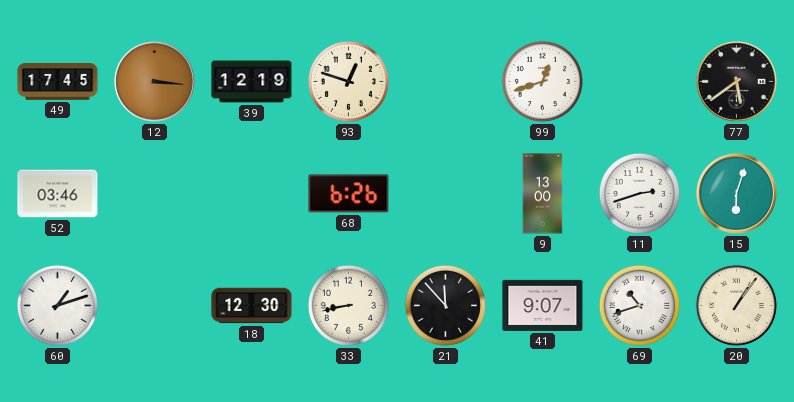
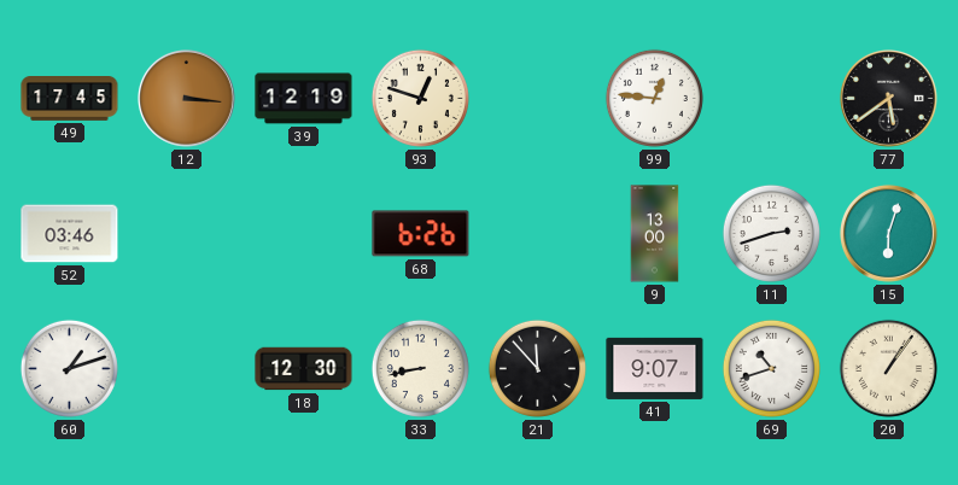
99: 12:42 -> 12:46 (654, 98)
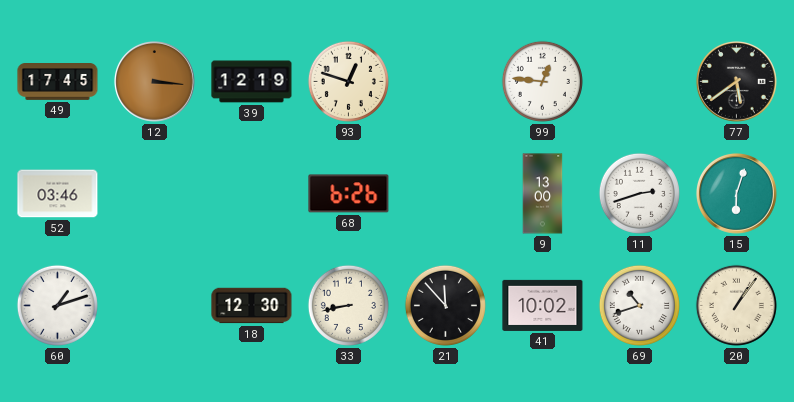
41: 9:07 -> 10:02 (543, 305)
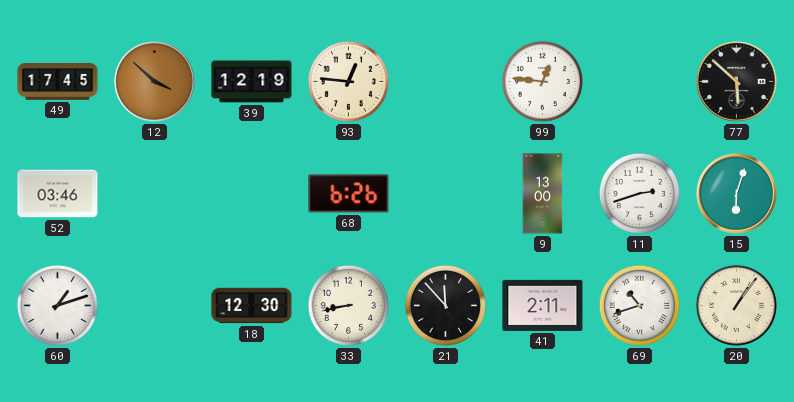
12: 3:16 -> 3:52 (154, 81)
93: 12:48 -> 12:46 (348, 81)
77: 5:39 -> 5:52 (736, 81)
41: 10:02 -> 2:11 (543, 305)
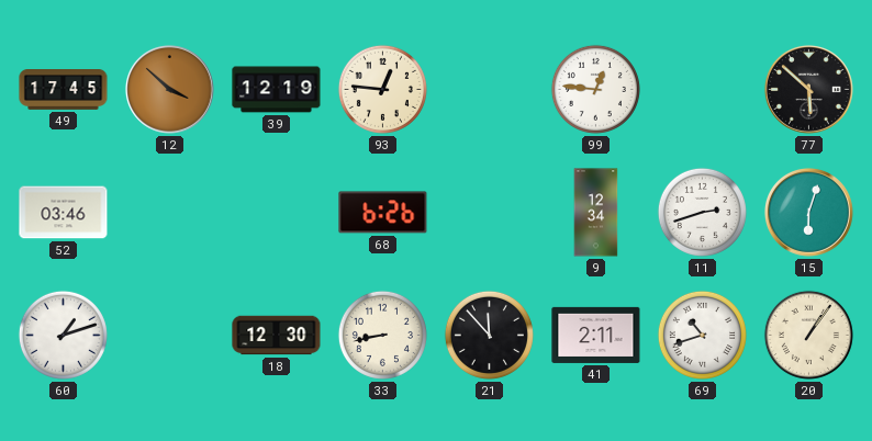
9: 13:00 -> 12:34 (596, 213)
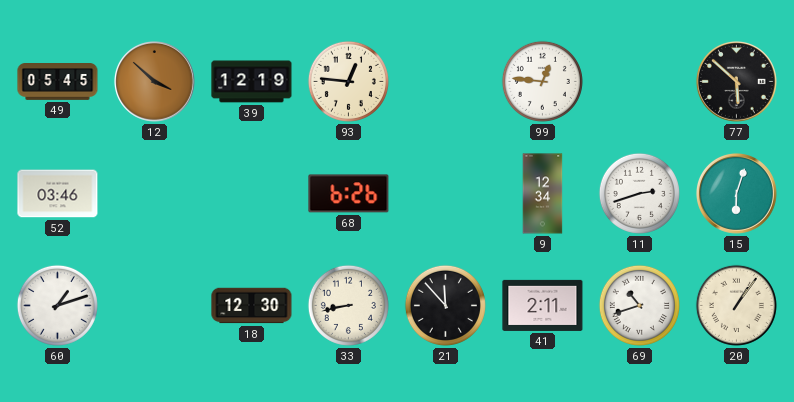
49: 17:45 -> 05:45 (58, 82)
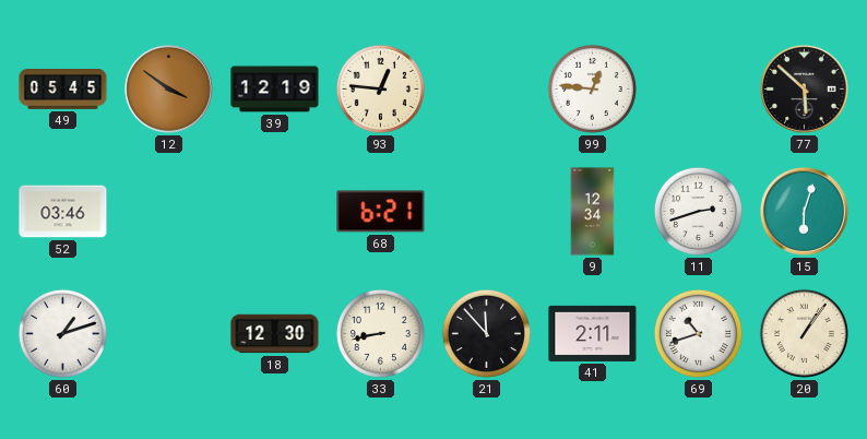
12: 3:52 -> 3:51 (168, 88)
68: 6:26 -> 6:21 (381, 212)
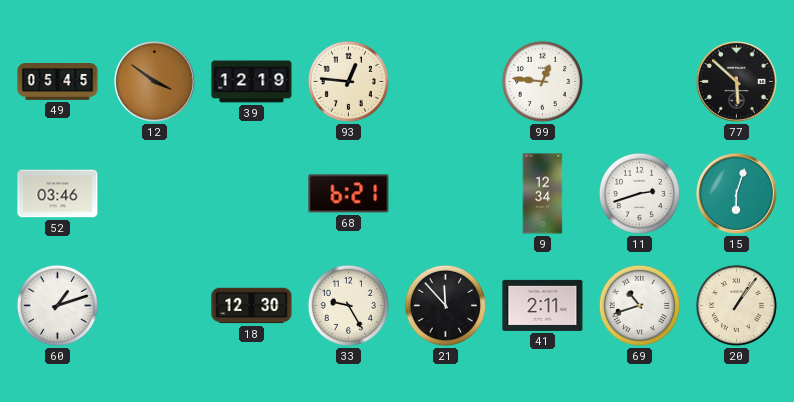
33: 8:43 -> 9:25 (348, 305)
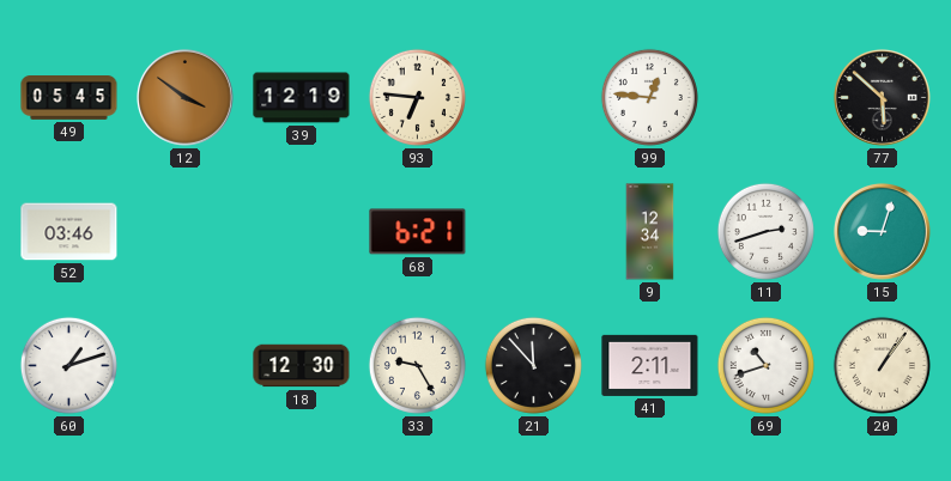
93: 12:46 -> 6:46 (417, 97)
15: 6:03 -> 9:03 (882, 231)
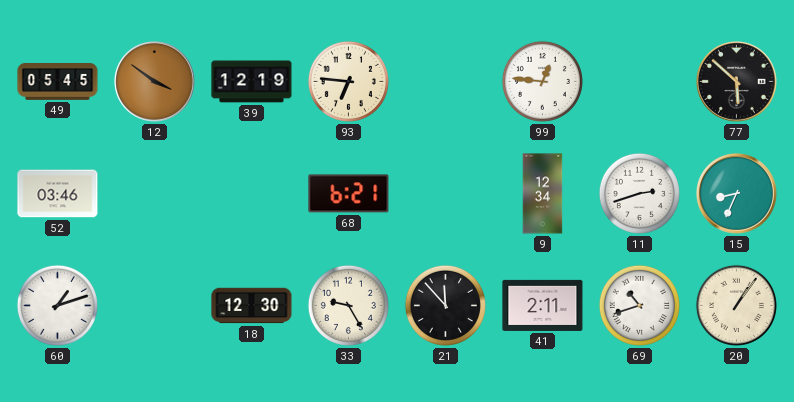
15: 9:03 -> 8:34 (736, 193)
